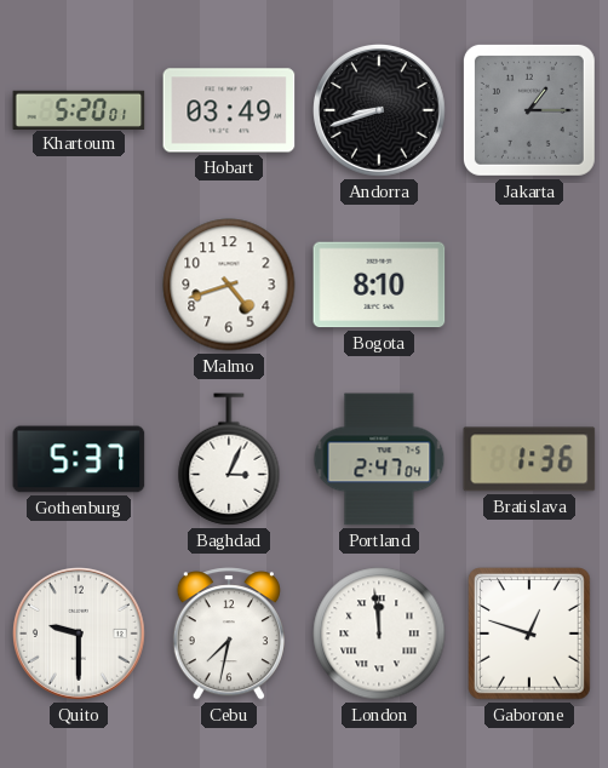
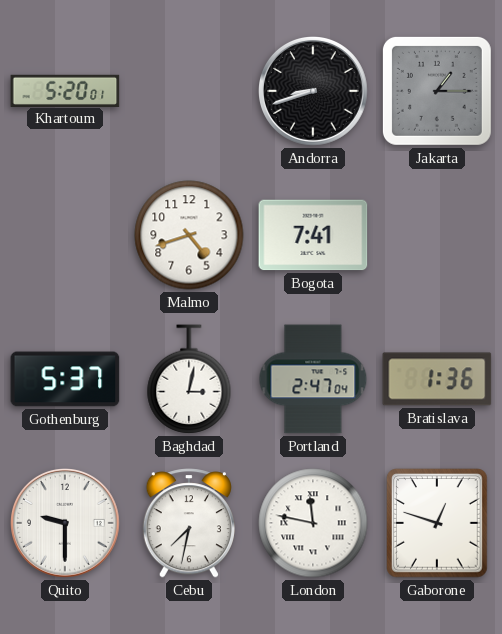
Hobart: 03:49 -> none (229, 110)
Bogota: 8:10 -> 7:41 (313, 235)
Baghdad: 3:04 -> 3:02 (189, 379)
London: 11:59 -> 11:47 (313, 523)
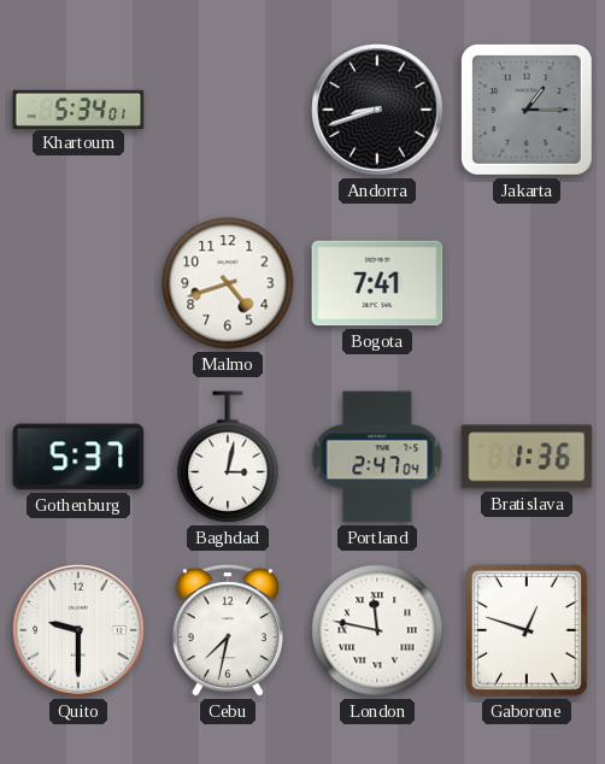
Khartoum: 5:20 -> 5:34 (78, 108)
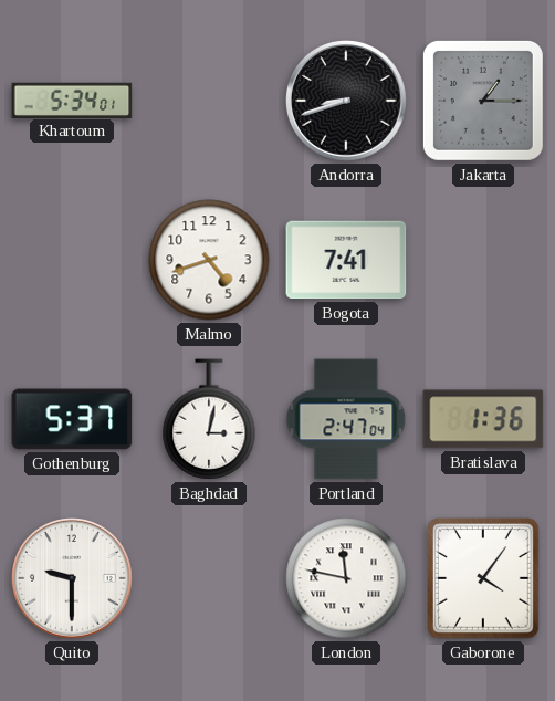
Cebu: 7:32 -> none (228, 630)
Gaborone: 12:48 -> 4:06 (484, 578)
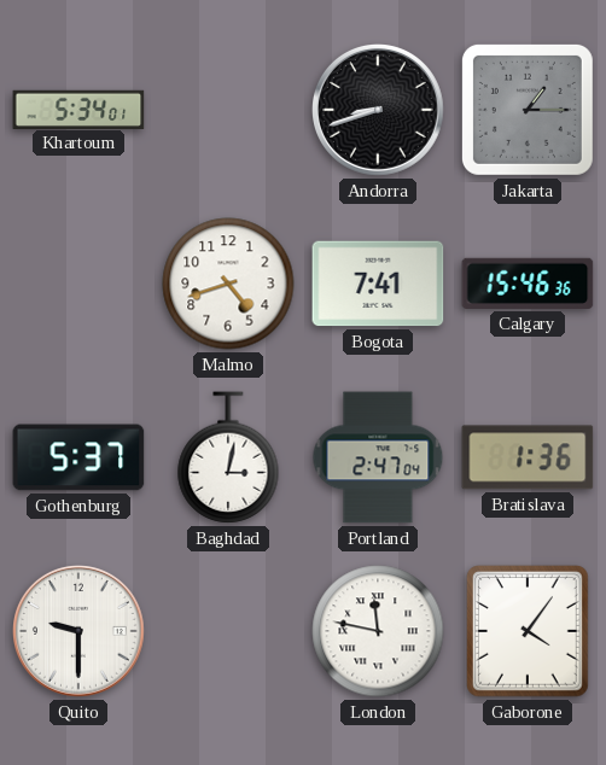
Calgary: none -> 15:46 (528, 284)
